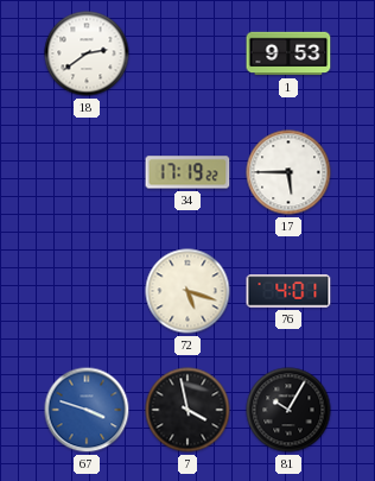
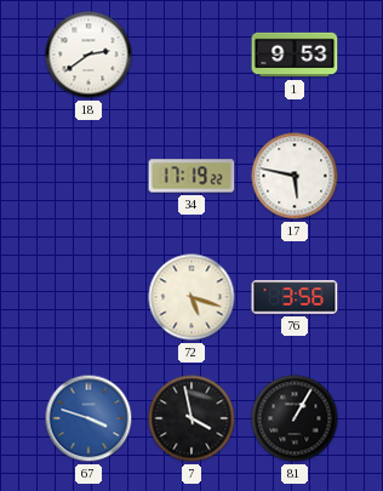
17: 5:45 -> 5:47 (295, 176)
76: 4:01 -> 3:56 (295, 297)
81: 10:05 -> 1:05 (295, 418)
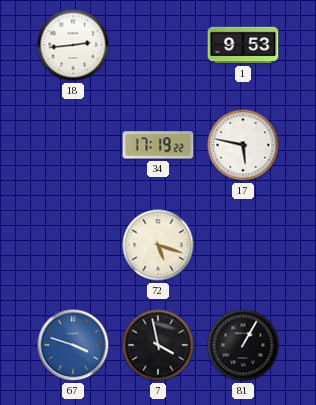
18: 2:39 -> 2:44 (73, 45)
76: 3:56 -> none (295, 297)
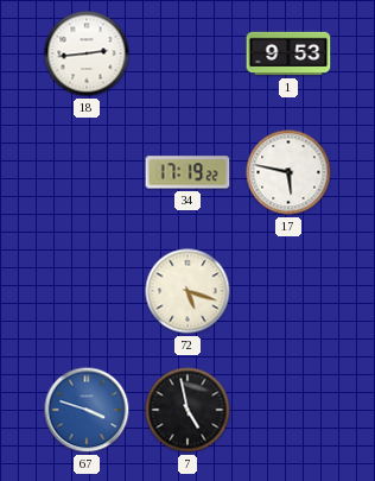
7: 3:58 -> 4:58 (188, 410)
81: 1:05 -> none (243, 345)
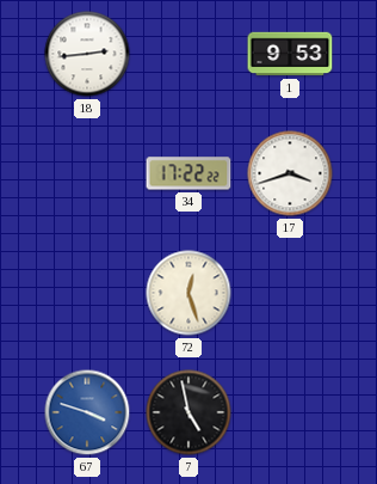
34: 17:19 -> 17:22 (188, 173)
17: 5:47 -> 3:42 (290, 173)
72: 5:18 -> 12:27 (188, 293)
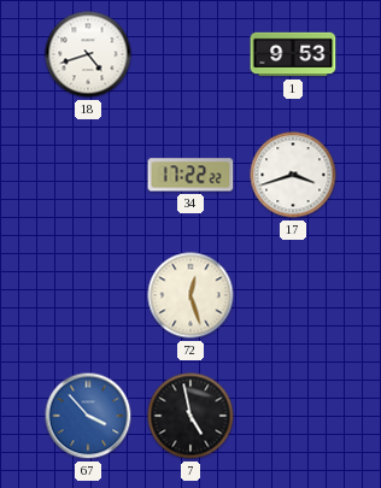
18: 2:44 -> 4:42 (88, 54)
67: 3:48 -> 3:53 (88, 416)
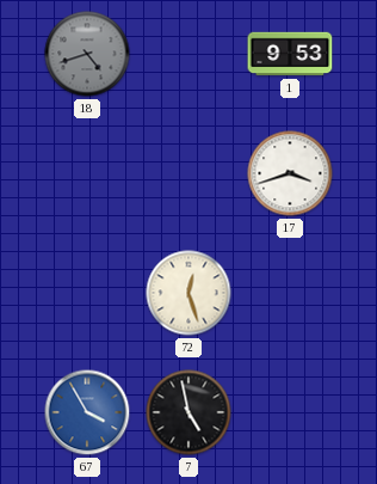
18 dial: white -> grey (87, 54)
34: 17:22 -> none (190, 175)
67: 3:53 -> 3:55 (87, 412)
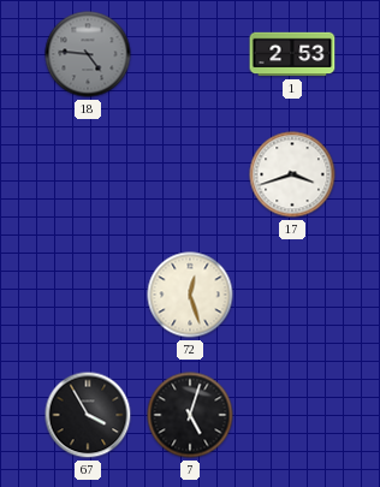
18: 4:42 -> 4:46 (88, 54)
1: 9:53 -> 2:53 (292, 54)
67 dial: blue -> black (88, 415)
7: 4:58 -> 5:03 (190, 415)
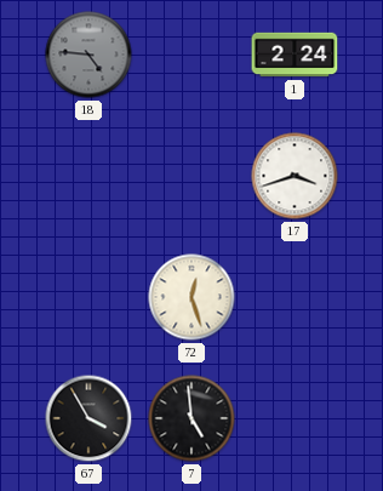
1: 2:53 -> 2:24 (295, 55)
7: 5:03 -> 4:59 (191, 418)
